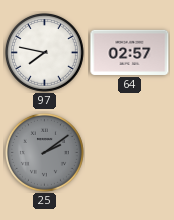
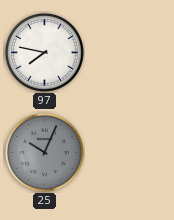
64: 02:57 -> none (130, 52)
25: 2:09 -> 10:04 (44, 152)
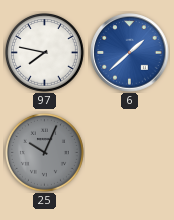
6: none -> 1:38 (130, 53)
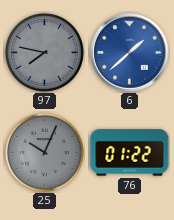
97 dial: white -> grey (44, 52)
76: none -> 01:22 (130, 153)
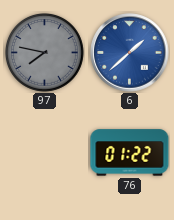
25: 10:04 -> none (44, 152)
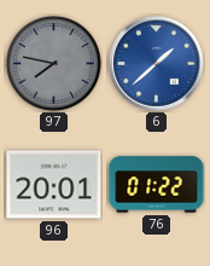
96: none -> 20:01 (54, 185)
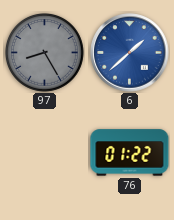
97: 7:47 -> 8:25 (44, 52)
96: 20:01 -> none (54, 185)
